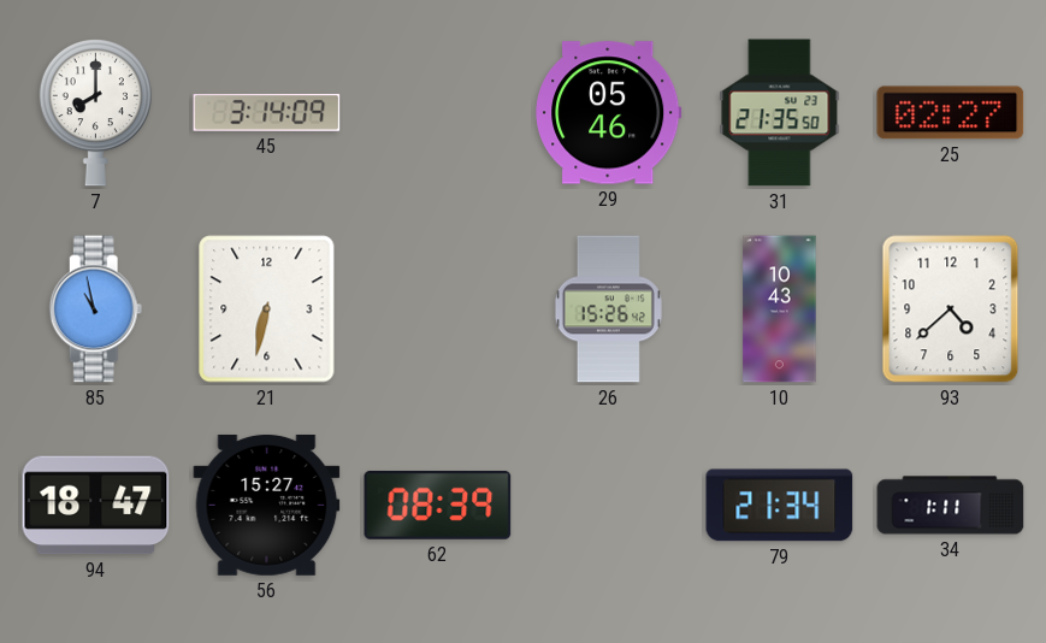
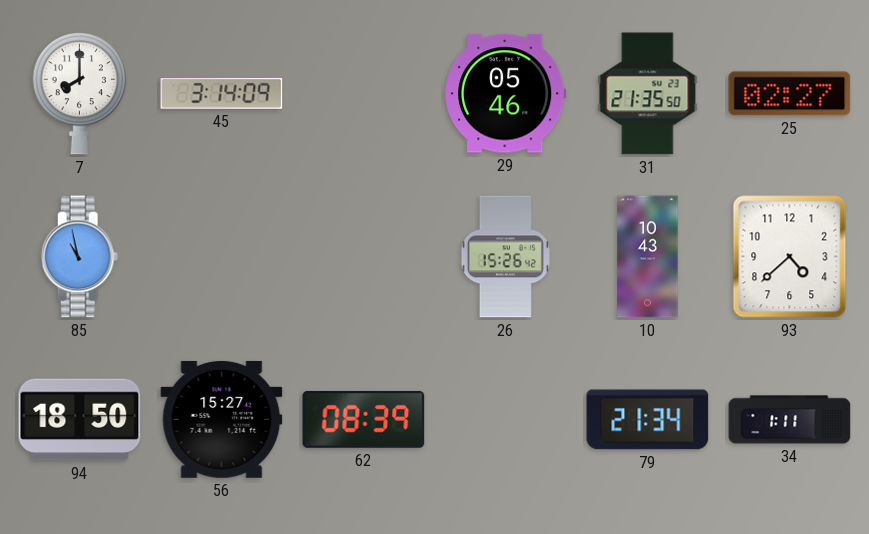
21: 6:32 -> none (267, 309)
94: 18:47 -> 18:50 (80, 420)
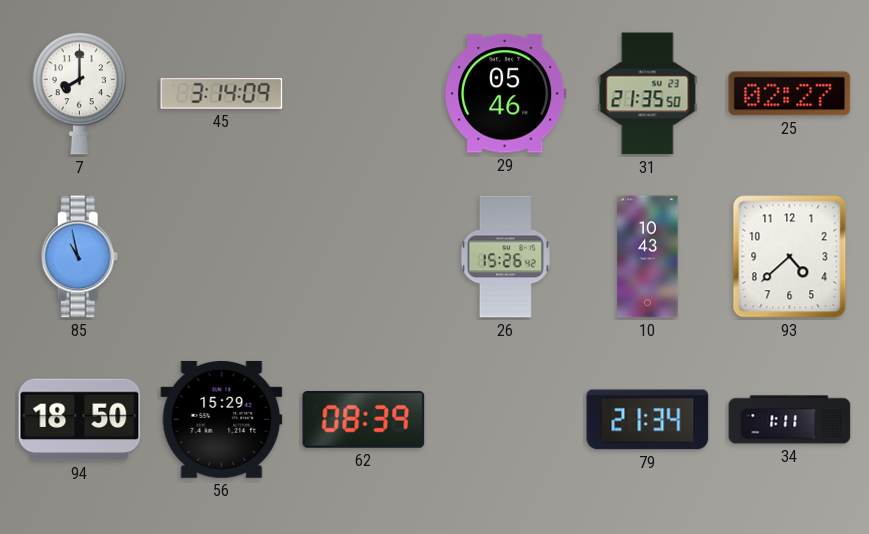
56: 15:27 -> 15:29 (222, 419)
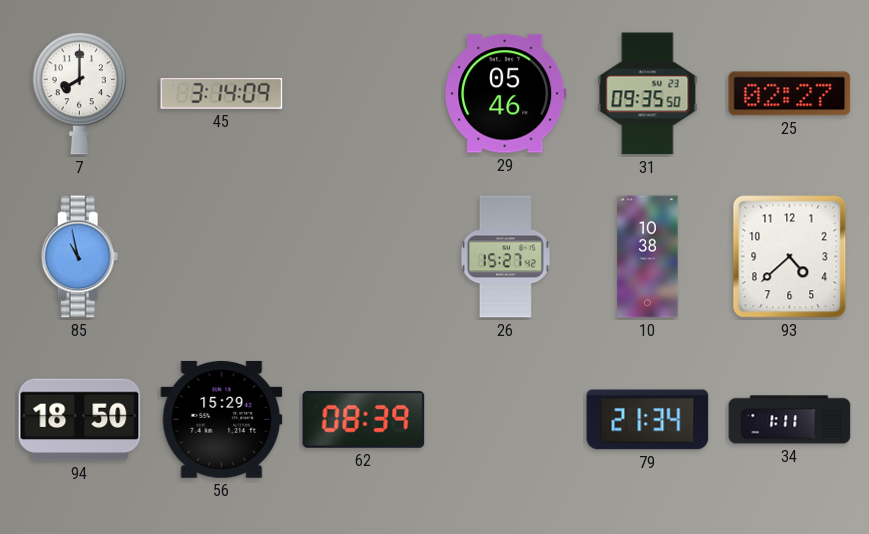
31: 21:35 -> 09:35 (648, 94)
26: 15:26 -> 15:27 (505, 257)
10: 10:43 -> 10:38 (648, 257)
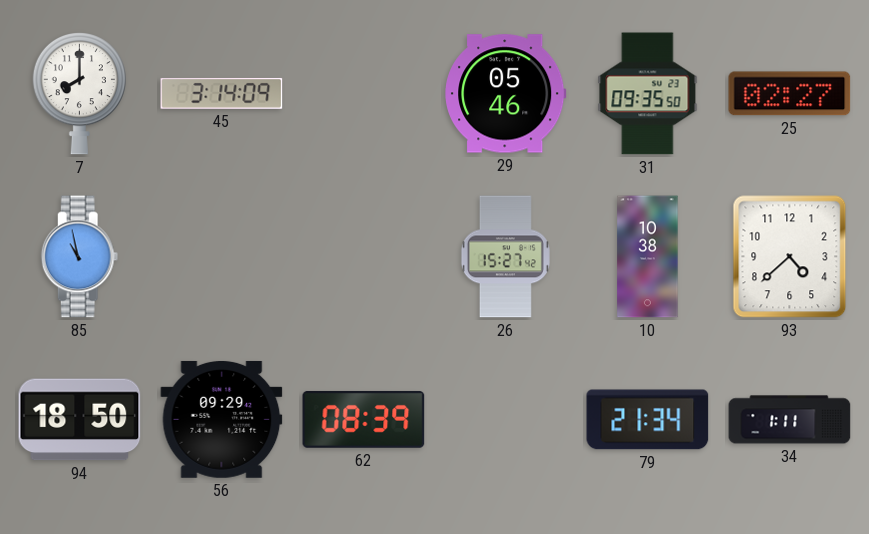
56: 15:29 -> 09:29 (222, 419)
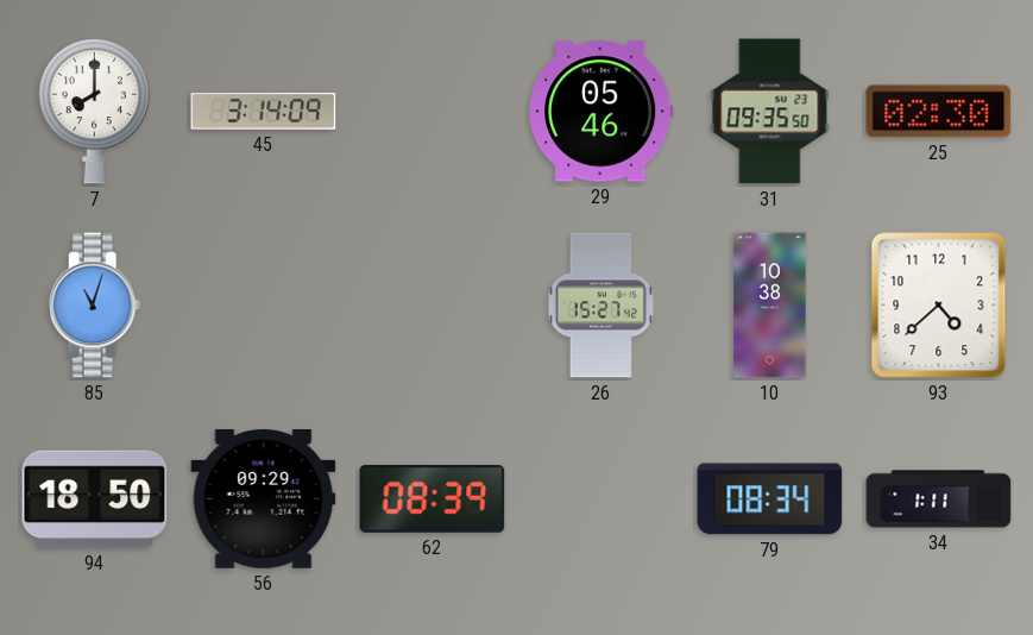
25: 02:27 -> 02:30 (939, 112)
85: 10:58 -> 11:03 (95, 306)
79: 21:34 -> 08:34 (770, 499)
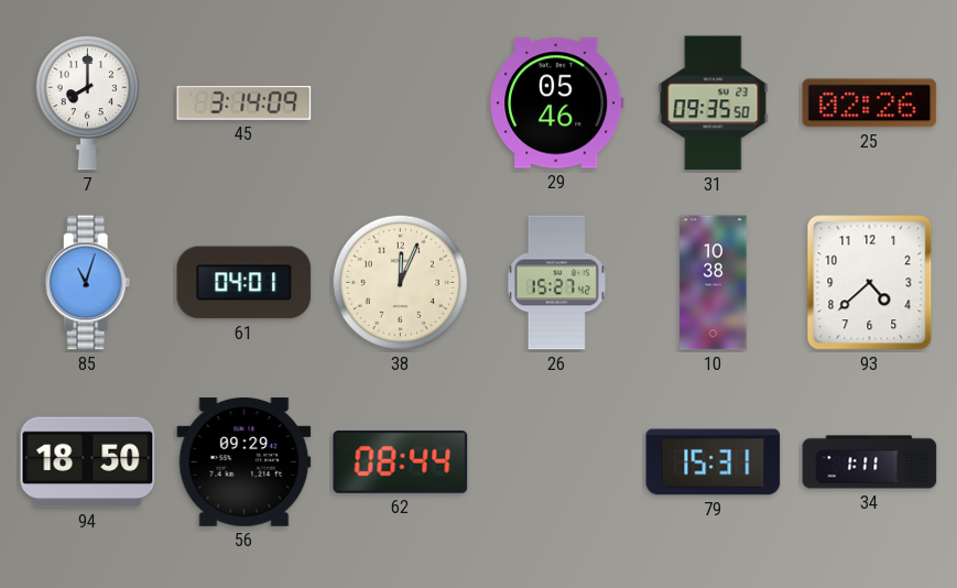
25: 02:30 -> 02:26 (870, 104)
61: none -> 04:01 (244, 283)
38: none -> 12:04 (400, 282)
62: 08:39 -> 08:44 (401, 461)
79: 08:34 -> 15:31 (714, 462)
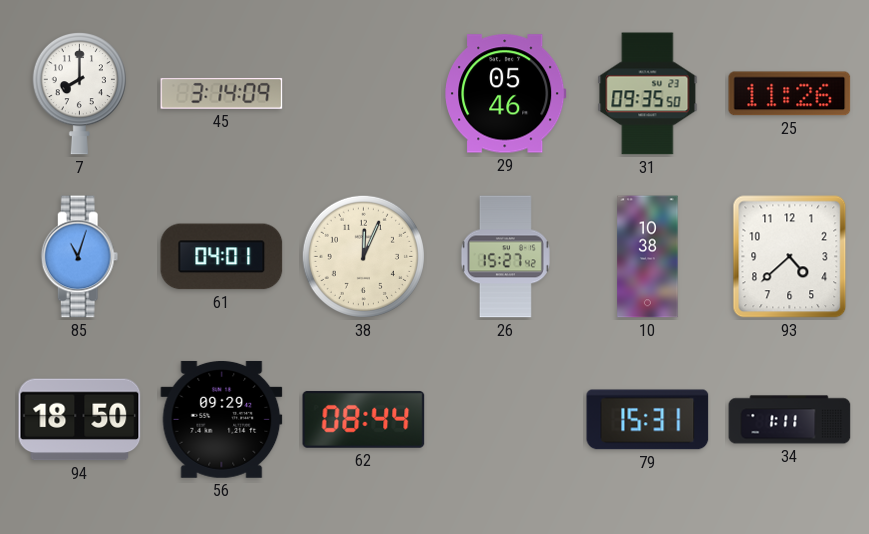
25: 02:26 -> 11:26 (790, 94)
